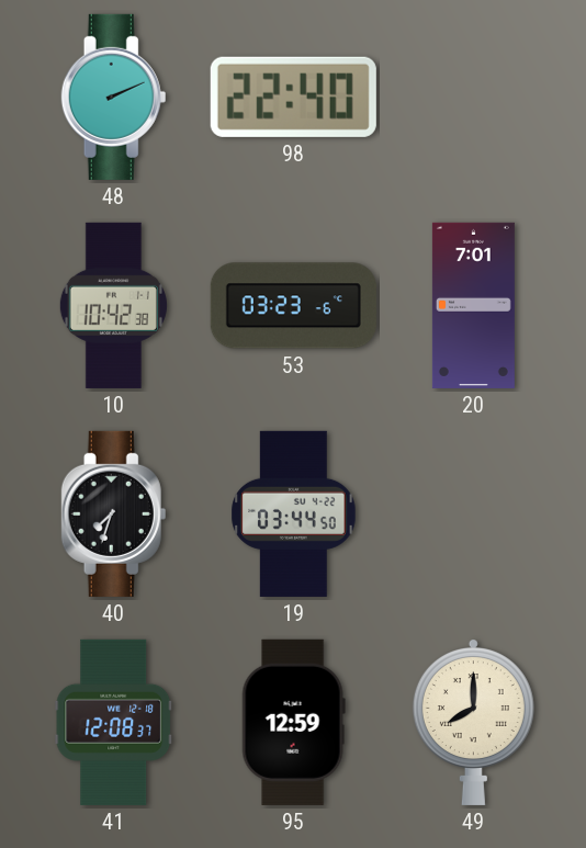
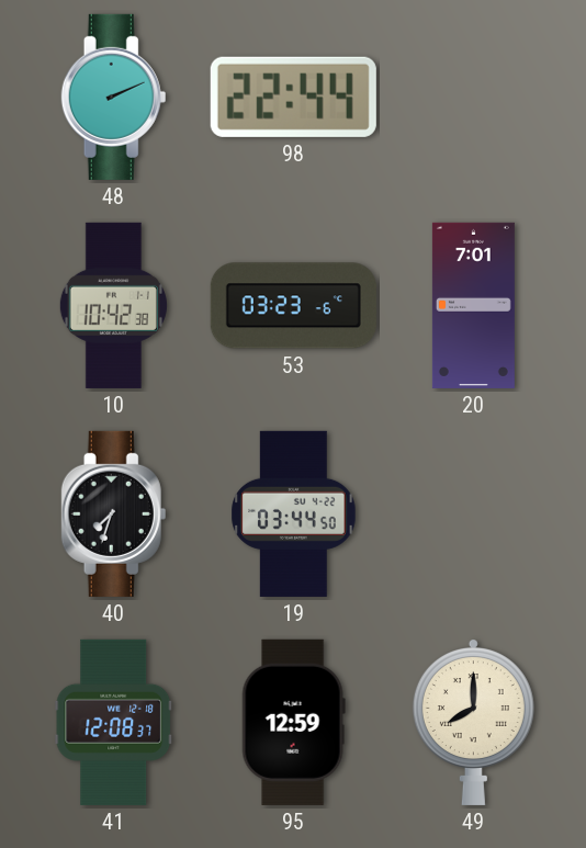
98: 22:40 -> 22:44 (293, 97)
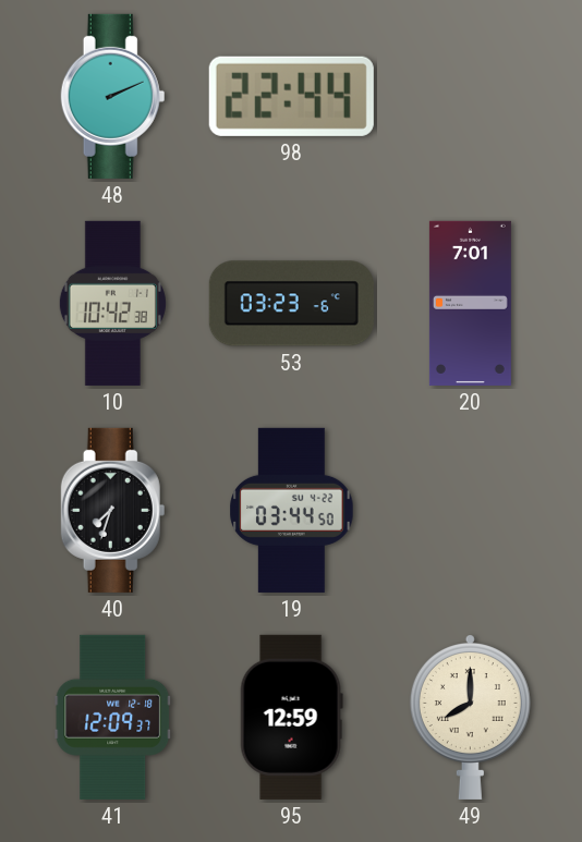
41: 12:08 -> 12:09 (113, 717)
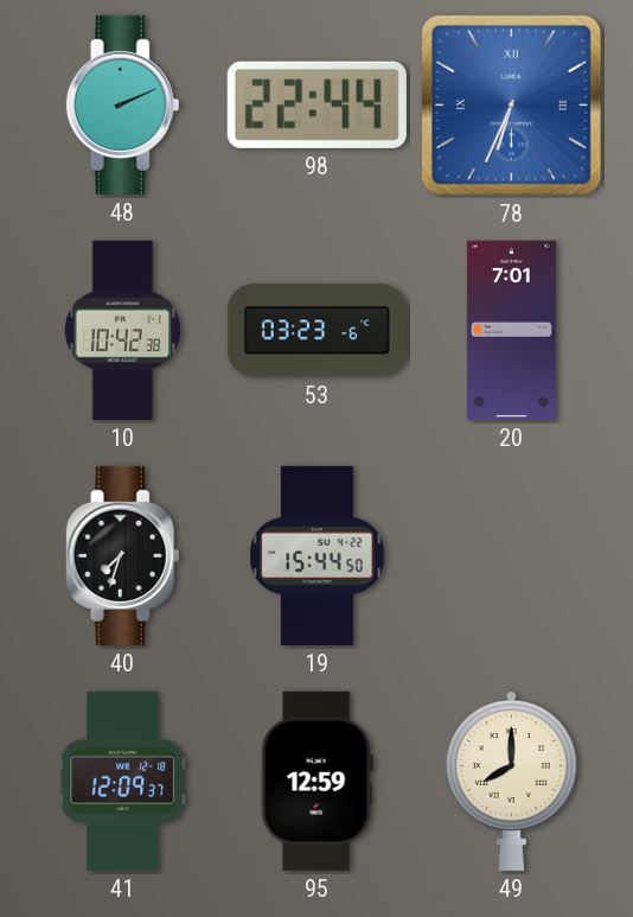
78: none -> 6:34 (511, 104)
19: 03:44 -> 15:44 (318, 555)
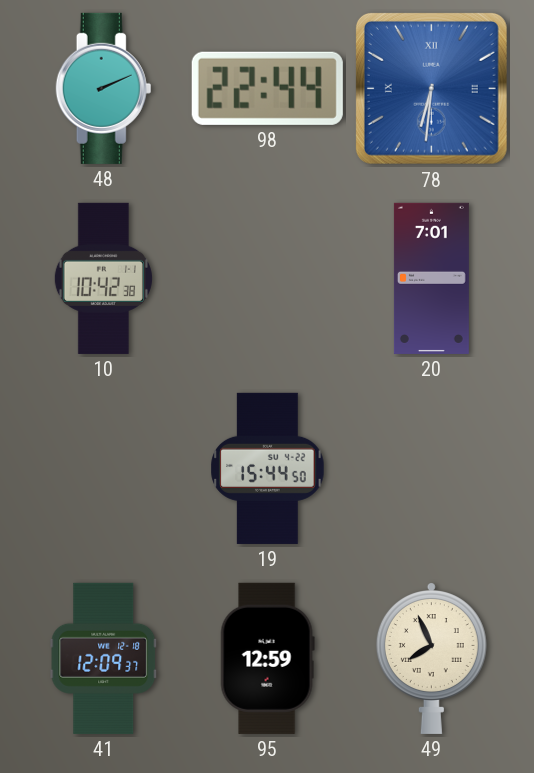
78: 6:34 -> 6:31 (431, 88)
53: 03:23 -> none (316, 331)
40: 7:33 -> none (123, 555)
49: 8:00 -> 7:56 (431, 659)
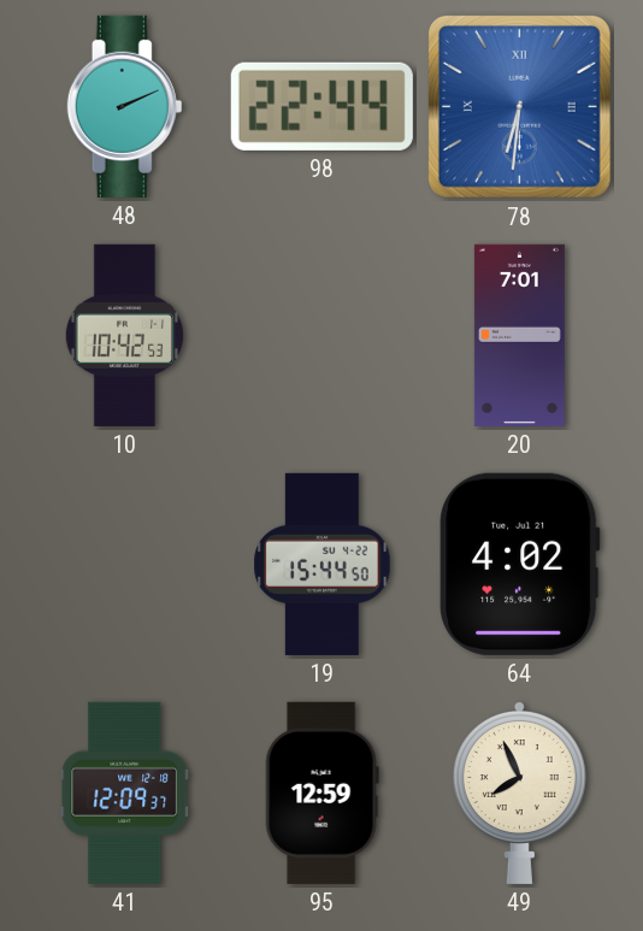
10: 10:42:38 -> 10:42:53 (124, 335)
64: none -> 4:02 (520, 564)
